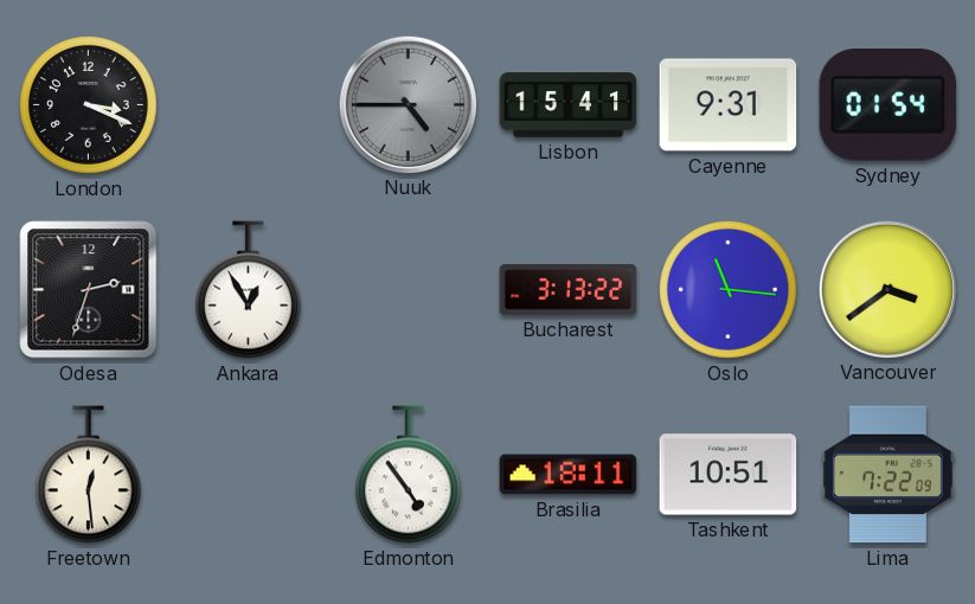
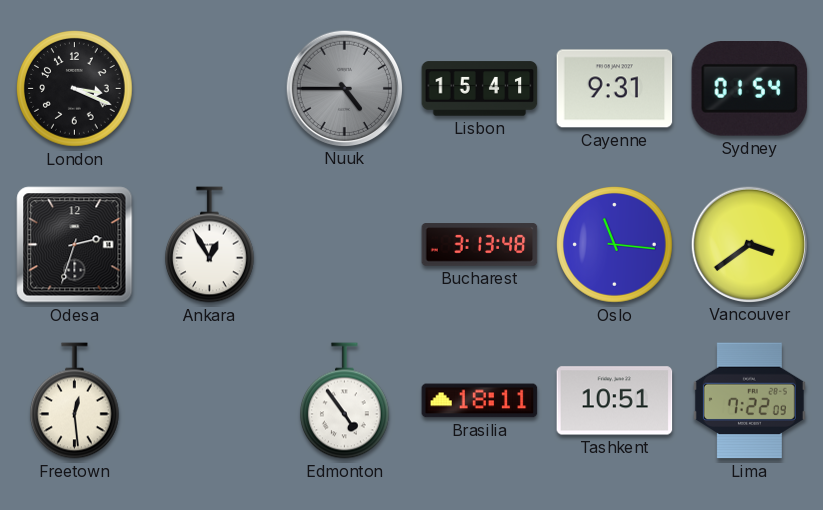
Bucharest: 3:13:22 -> 3:13:48 (480, 245)
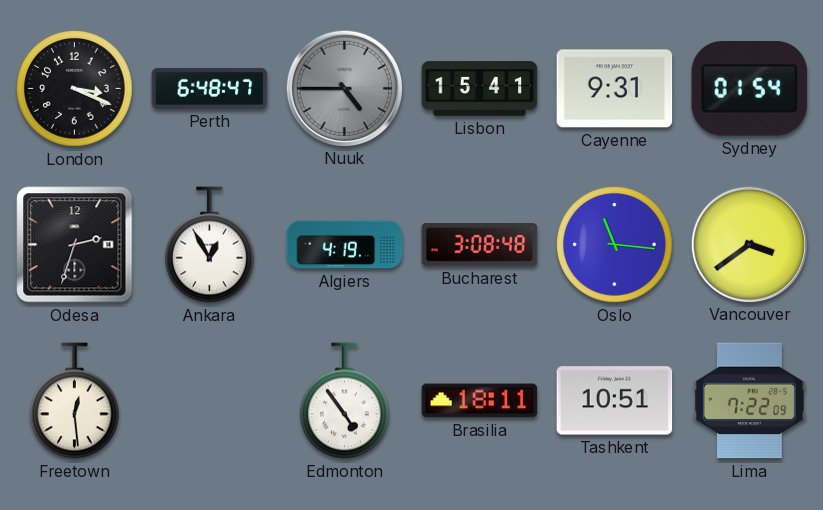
Perth: none -> 6:48 (210, 88)
Algiers: none -> 4:19 (345, 245)
Bucharest: 3:13 -> 3:08 (480, 245)
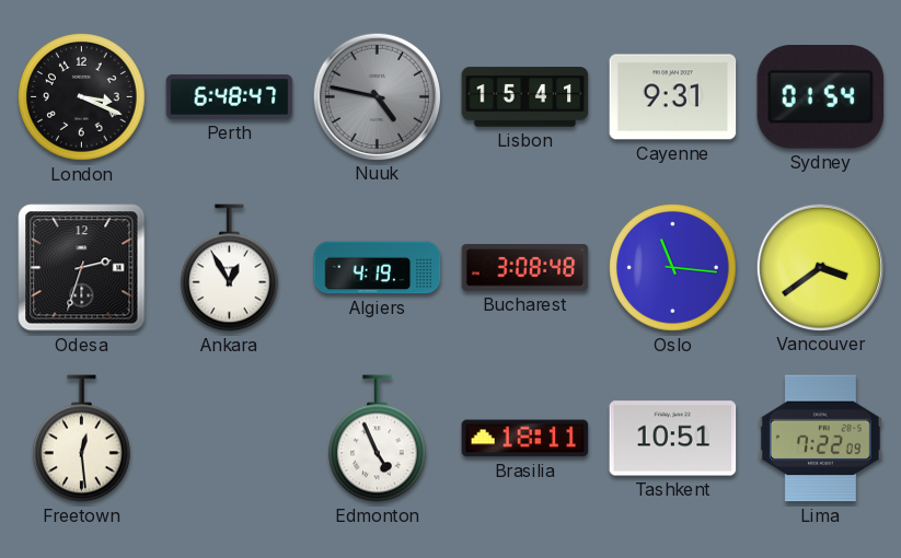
Nuuk: 4:45 -> 4:47 (377, 96)
Edmonton: 4:54 -> 4:56 (378, 439)
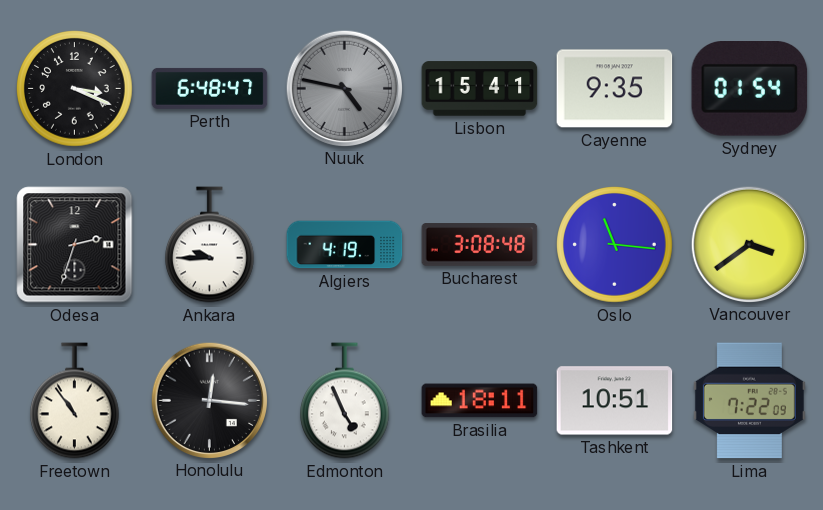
Cayenne: 9:31 -> 9:35 (615, 89)
Ankara: 12:55 -> 9:45 (210, 245)
Freetown: 12:29 -> 10:54 (75, 401)
Honolulu: none -> 12:16 (209, 400)
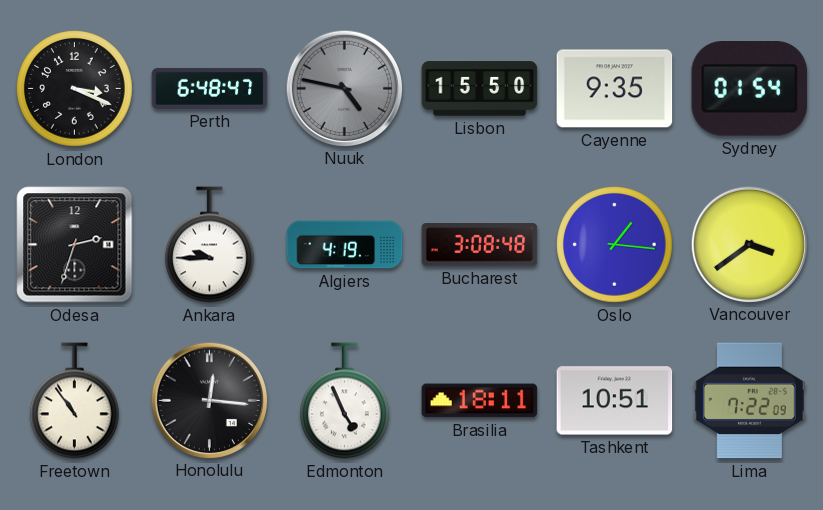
Lisbon: 15:41 -> 15:50 (480, 89)
Oslo: 11:16 -> 1:16 (615, 245)
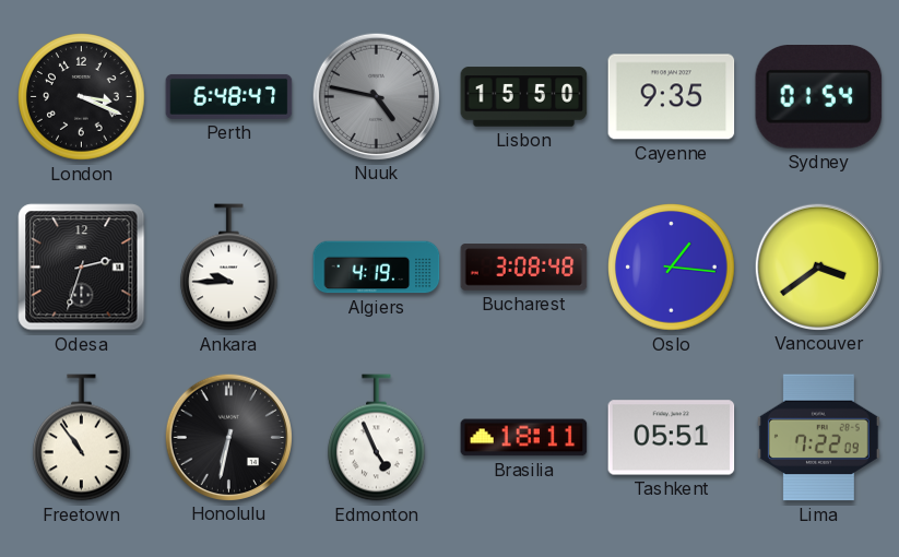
Honolulu: 12:16 -> 6:32 (228, 437)
Tashkent: 10:51 -> 05:51 (672, 438)
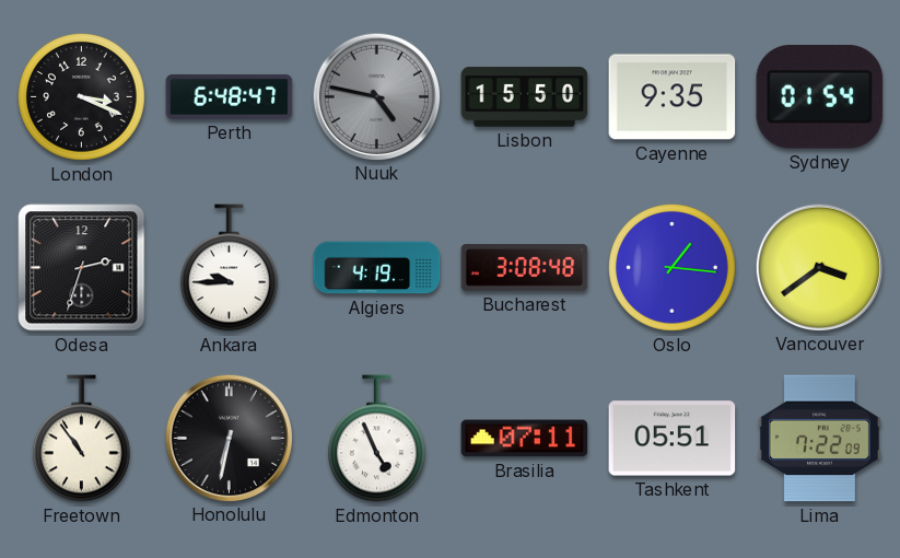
Brasilia: 18:11 -> 07:11 (525, 439)
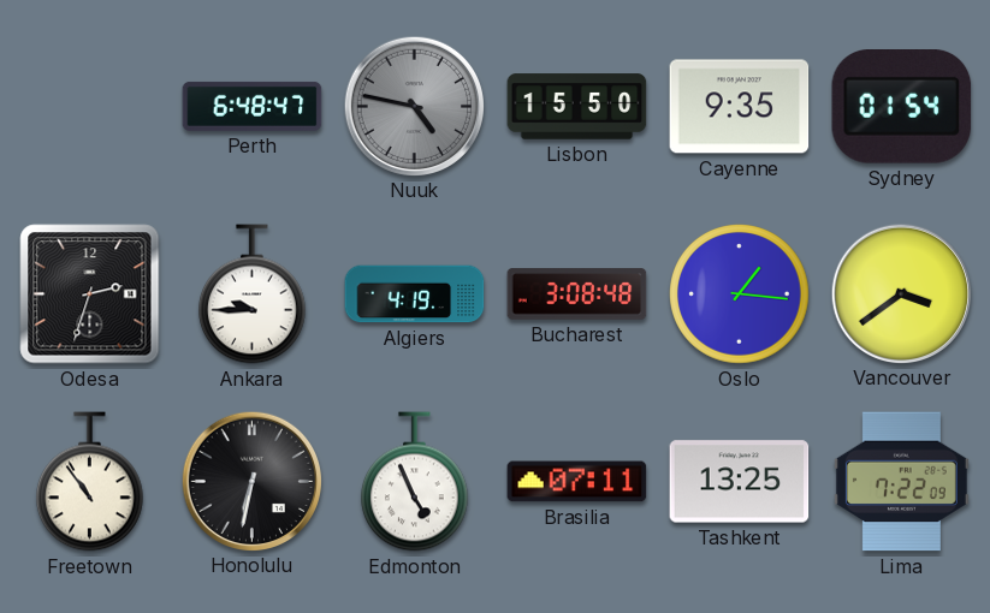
London: 3:19 -> none (82, 97)
Tashkent: 05:51 -> 13:25 (740, 482)
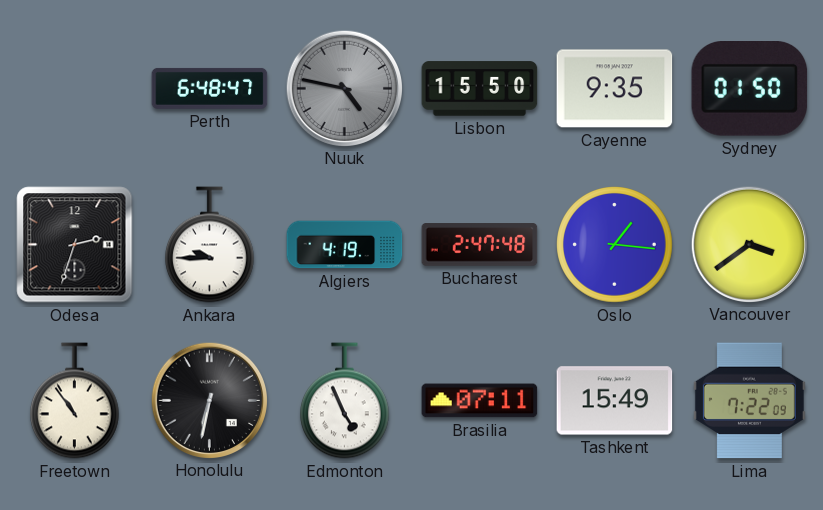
Sydney: 01:54 -> 01:50 (750, 89)
Bucharest: 3:08 -> 2:47 (480, 245)
Tashkent: 13:25 -> 15:49 (615, 401)
